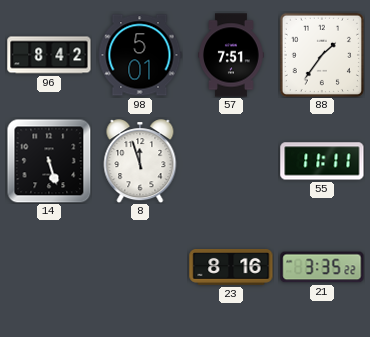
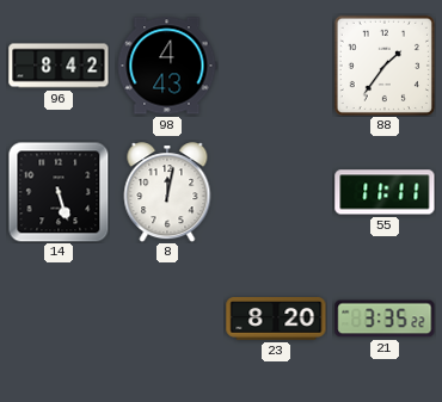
98: 5:01 -> 4:43 (167, 66)
57: 7:51 -> none (231, 55)
8: 11:57 -> 12:02 (167, 192)
23: 8:16 -> 8:20 (276, 320)
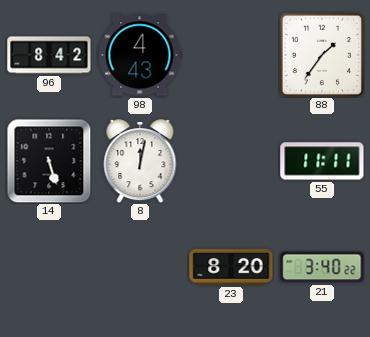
21: 3:35 -> 3:40 (322, 267)
